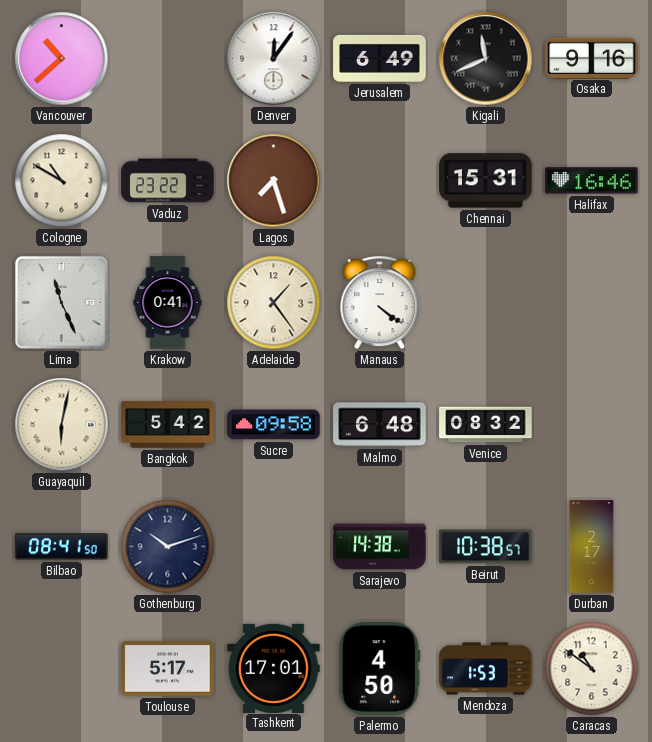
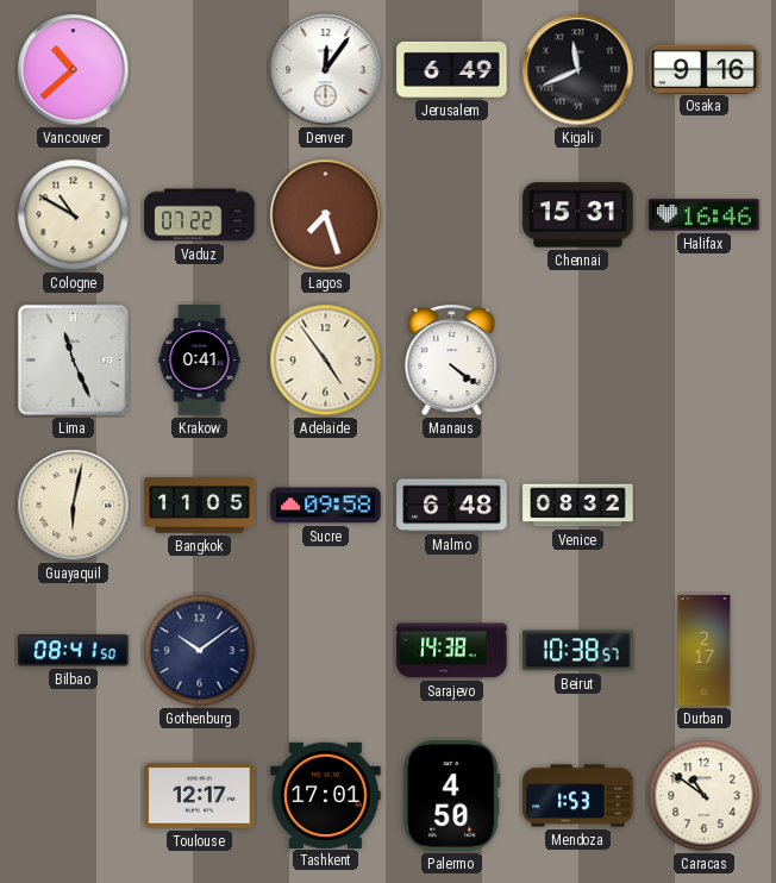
Vaduz: 23:22 -> 07:22 (200, 215)
Adelaide: 1:24 -> 4:54 (326, 361)
Bangkok: 5:42 -> 11:05 (200, 506)
Gothenburg: 10:12 -> 10:09 (200, 651)
Toulouse: 5:17 -> 12:17 (200, 796)
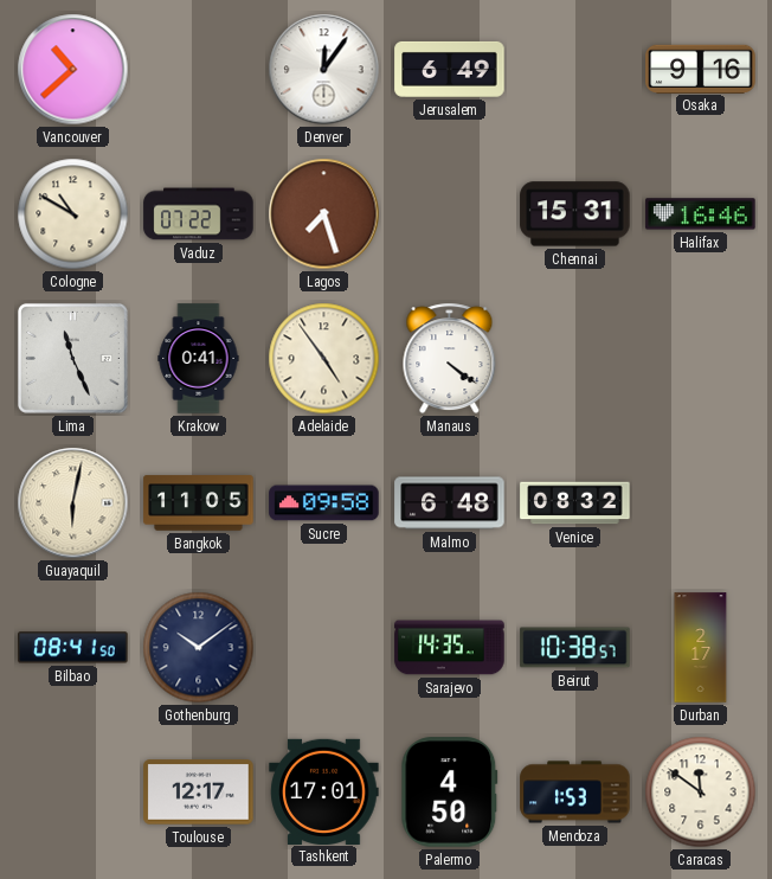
Kigali: 11:41 -> none (578, 70)
Sarajevo: 14:38 -> 14:35 (450, 648)
Caracas: 10:51 -> 11:51 (701, 793)
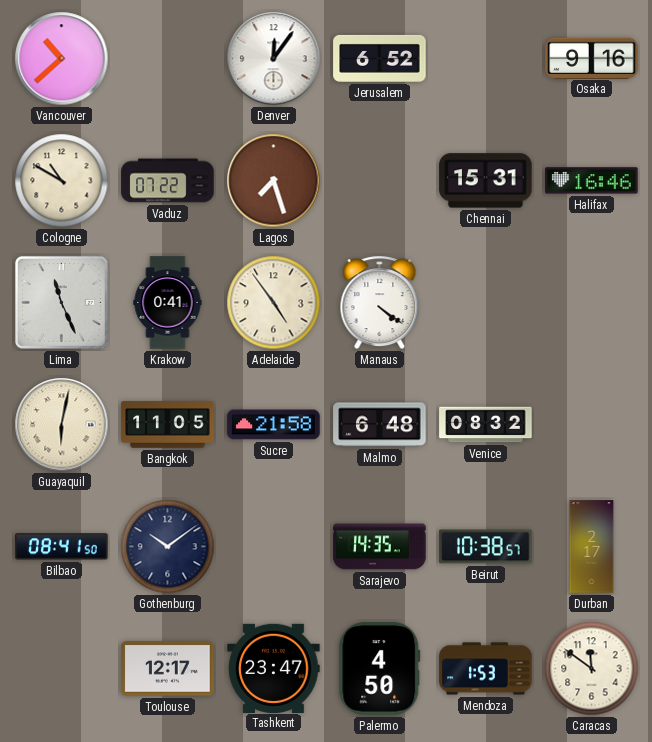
Jerusalem: 6:49 -> 6:52 (380, 58)
Sucre: 09:58 -> 21:58 (274, 425)
Tashkent: 17:01 -> 23:47 (274, 668)
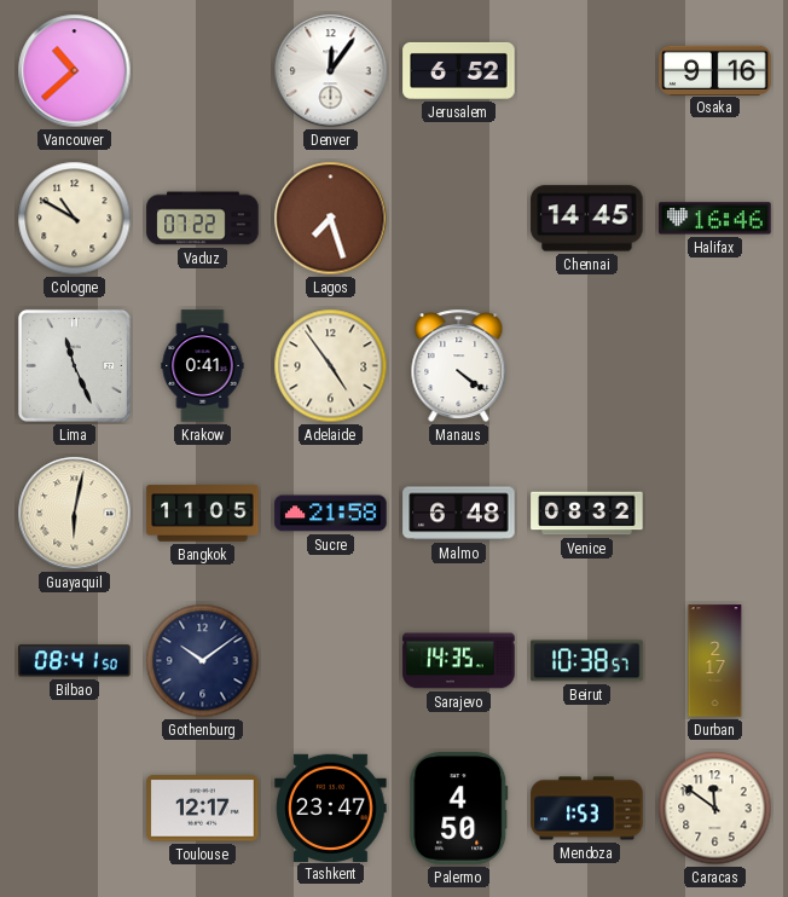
Chennai: 15:31 -> 14:45 (587, 219)
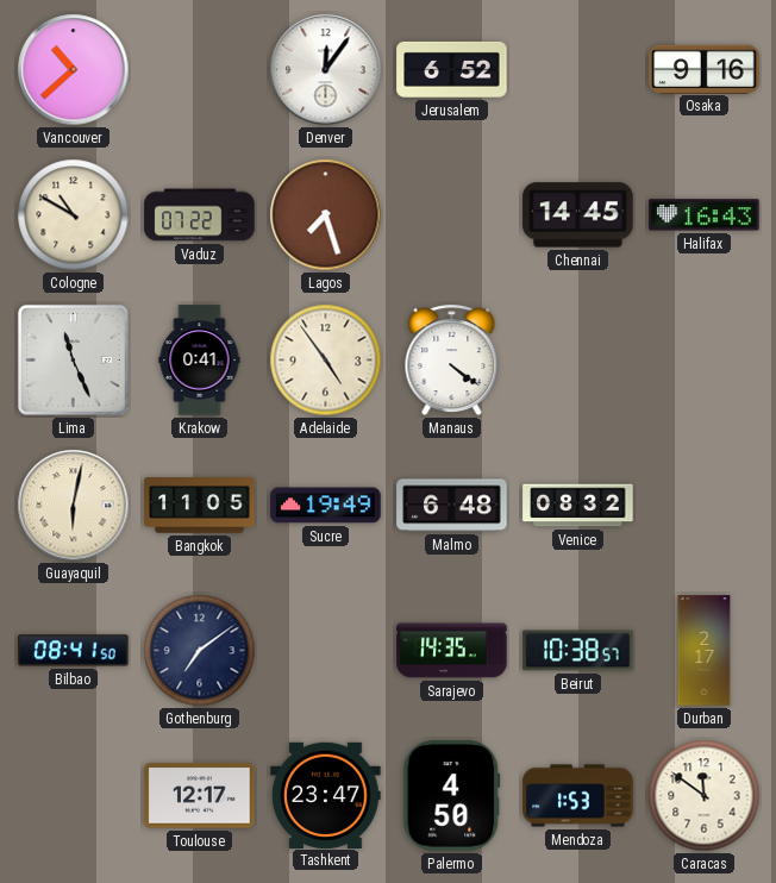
Halifax: 16:46 -> 16:43 (705, 215)
Sucre: 21:58 -> 19:49 (326, 506)
Gothenburg: 10:09 -> 7:09 (200, 651)
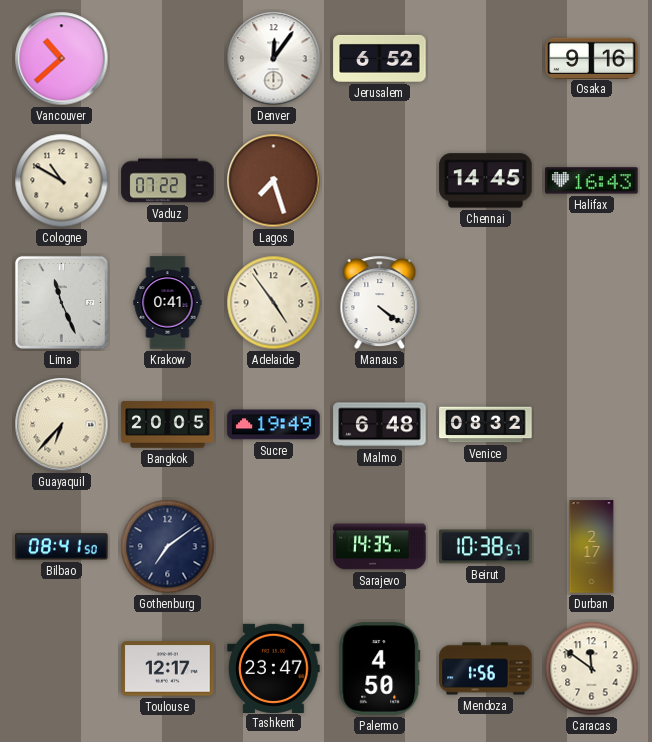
Guayaquil: 6:02 -> 6:37 (62, 425)
Bangkok: 11:05 -> 20:05 (168, 425)
Mendoza: 1:53 -> 1:56 (486, 669)
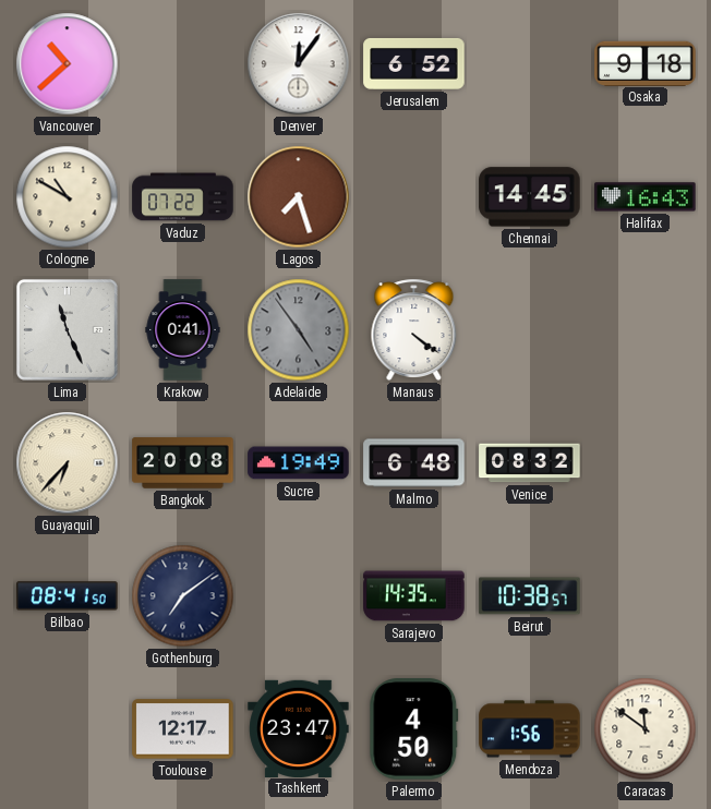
Osaka: 9:16 -> 9:18 (646, 63)
Adelaide dial: cream -> grey (299, 330)
Bangkok: 20:05 -> 20:08 (183, 463)
Durban: 2:17 -> none (592, 547)
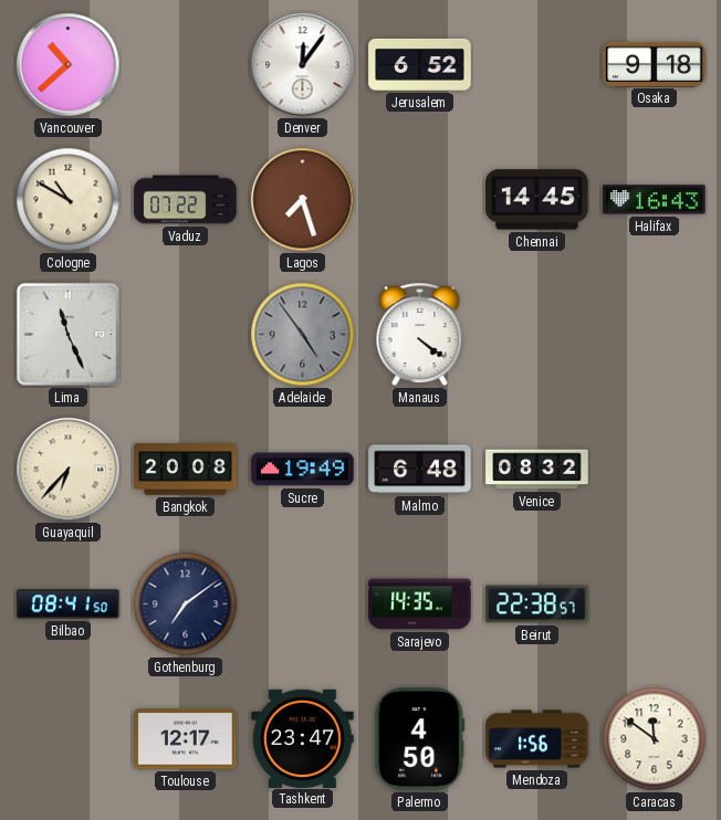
Krakow: 0:41 -> none (183, 330)
Beirut: 10:38 -> 22:38 (537, 605)
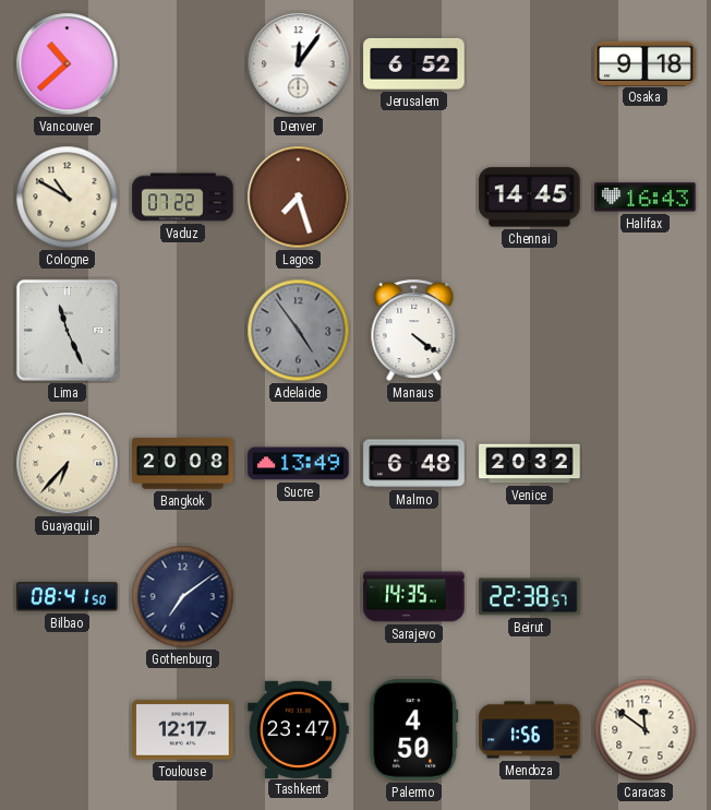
Sucre: 19:49 -> 13:49 (299, 464)
Venice: 08:32 -> 20:32 (530, 464)
